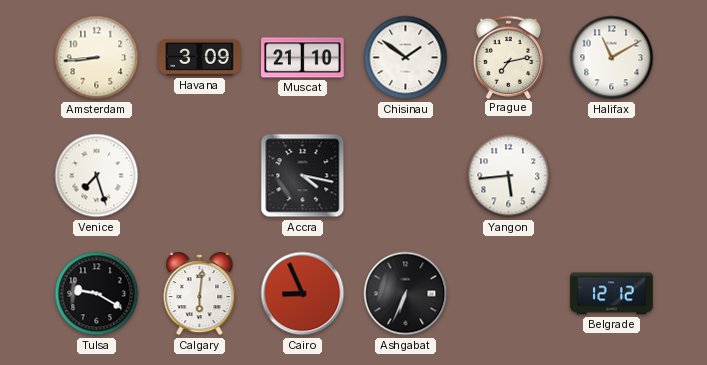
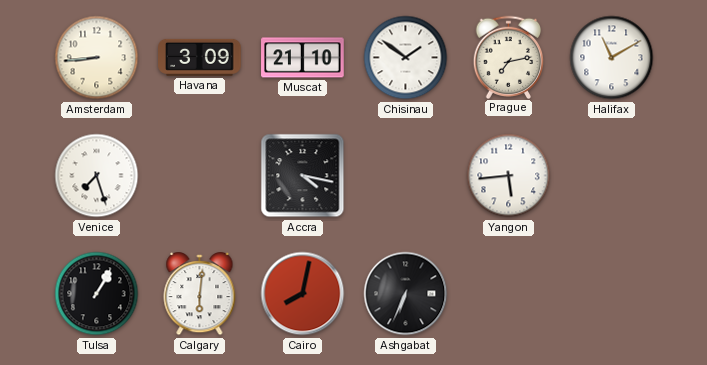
Tulsa: 9:20 -> 1:05 (97, 294)
Cairo: 8:56 -> 8:02 (303, 294)
Belgrade: 12:12 -> none (612, 294)
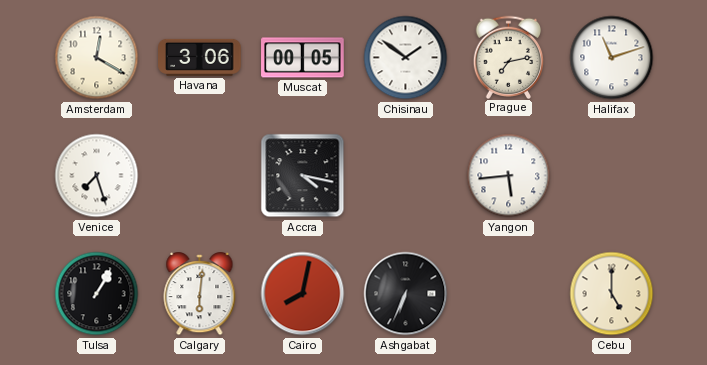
Amsterdam: 8:44 -> 12:20 (97, 58)
Havana: 3:09 -> 3:06 (200, 57)
Muscat: 21:10 -> 00:05 (303, 58)
Halifax: 11:10 -> 11:12 (612, 58)
Cebu: none -> 5:00 (612, 294)
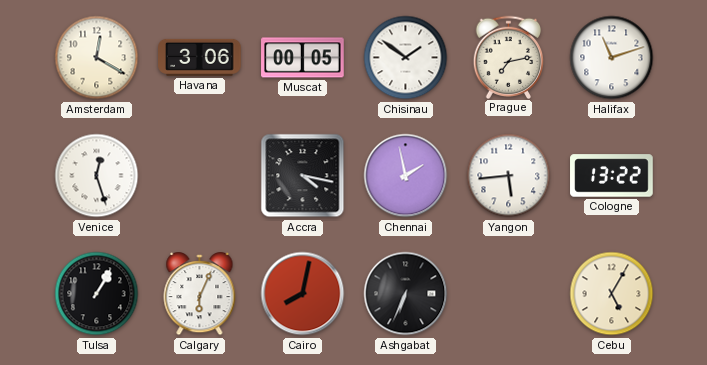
Venice: 7:27 -> 12:27 (97, 176)
Chennai: none -> 1:58 (406, 176)
Cologne: none -> 13:22 (612, 176)
Calgary: 6:01 -> 6:04 (200, 295)
Cebu: 5:00 -> 5:05 (612, 294)
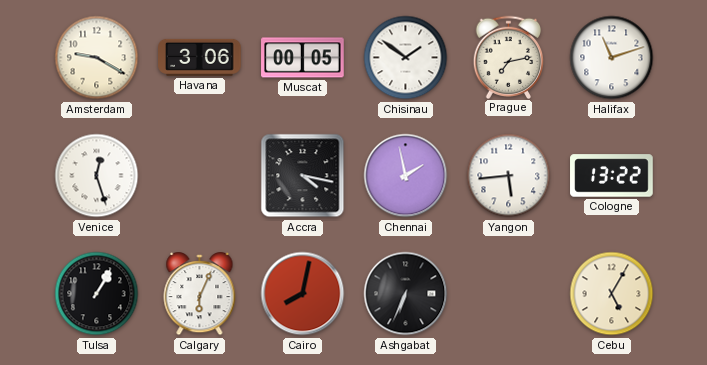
Amsterdam: 12:20 -> 9:20 (97, 58)
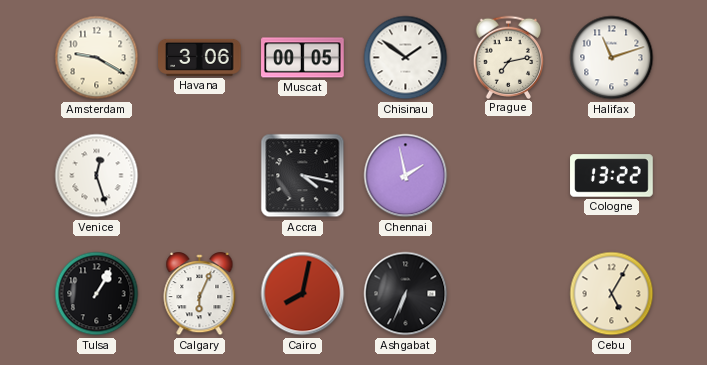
Yangon: 5:44 -> none (509, 176)
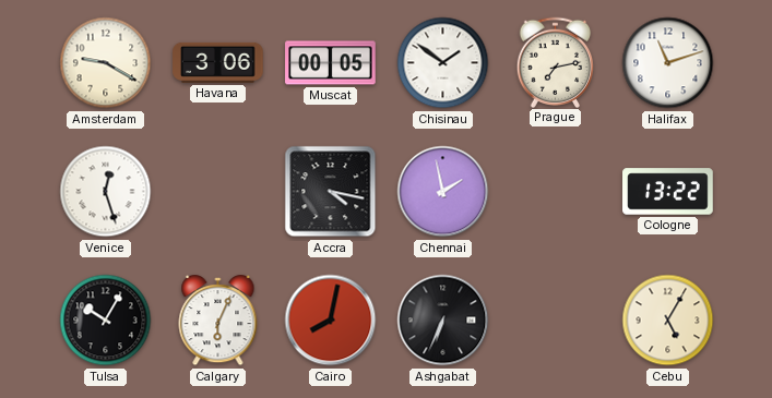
Tulsa: 1:05 -> 10:05 (106, 321)
